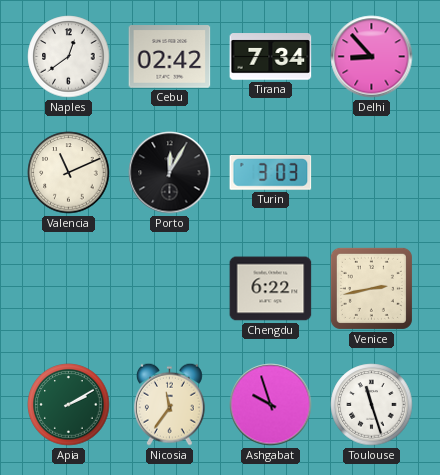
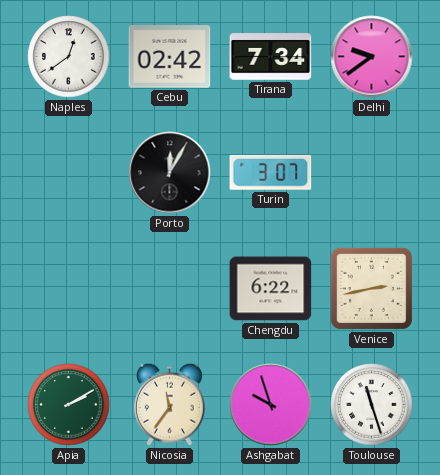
Delhi: 8:53 -> 9:39 (372, 57)
Valencia: 11:11 -> none (69, 173)
Turin: 3:03 -> 3:07 (271, 172)
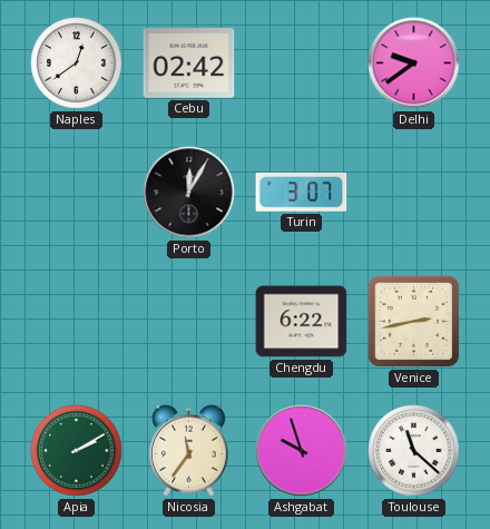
Tirana: 7:34 -> none (271, 57)
Toulouse: 11:27 -> 11:22 (414, 451)
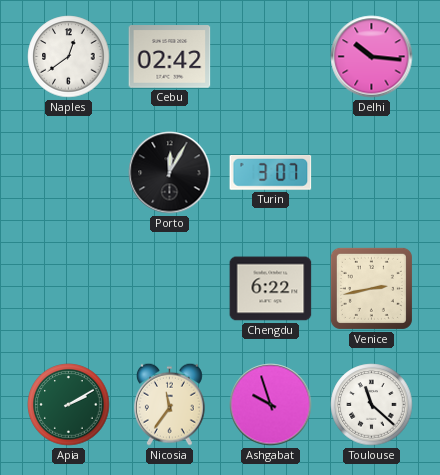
Delhi: 9:39 -> 10:16 (372, 57)
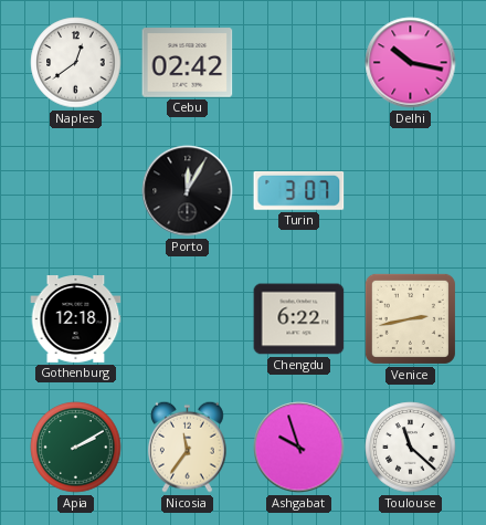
Delhi: 10:16 -> 10:17 (411, 63)
Gothenburg: none -> 12:18 (76, 319)
